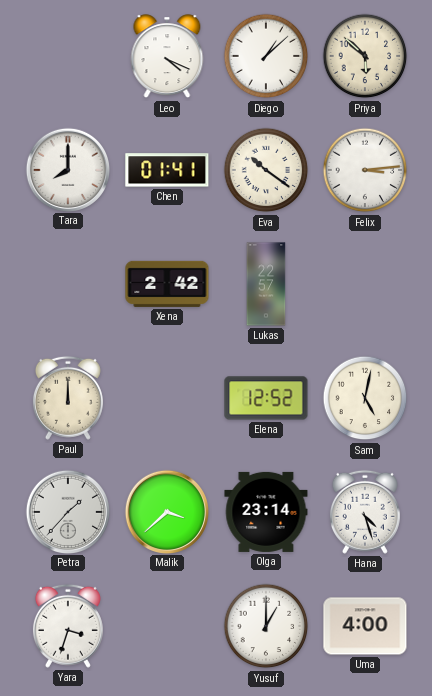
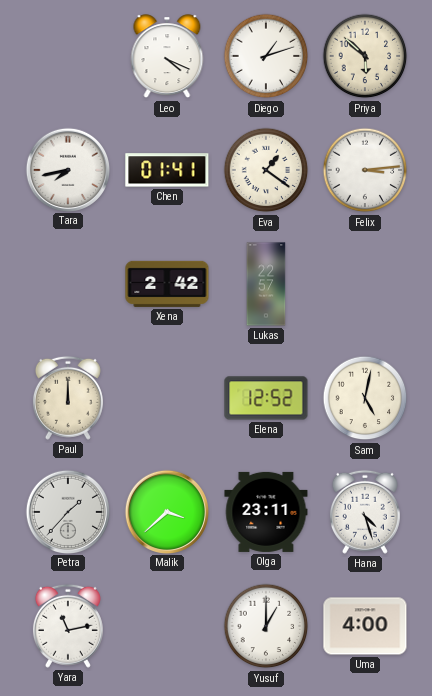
Diego: 1:08 -> 1:12 (266, 56)
Tara: 8:00 -> 7:43 (67, 169)
Eva: 10:21 -> 1:21 (266, 170)
Olga: 23:14 -> 23:11 (266, 512)
Yara: 3:33 -> 11:13 (68, 626)
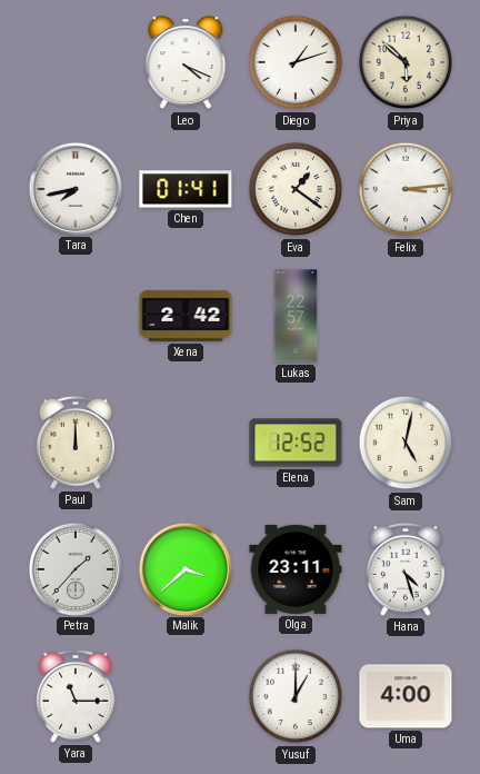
Yara: 11:13 -> 11:15 (76, 696)
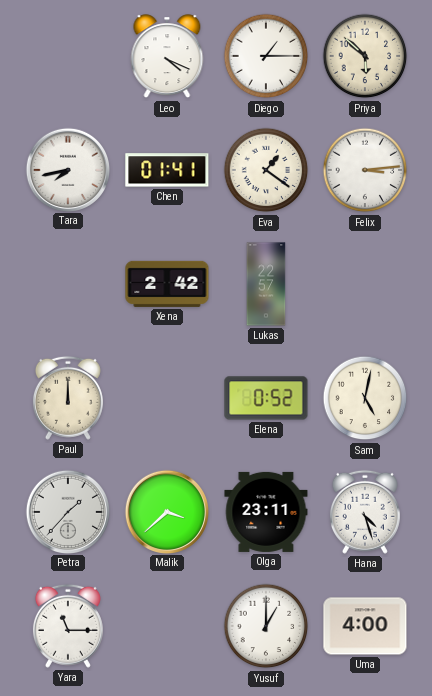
Diego: 1:12 -> 1:15 (266, 56)
Elena: 12:52 -> 0:52 (266, 398)
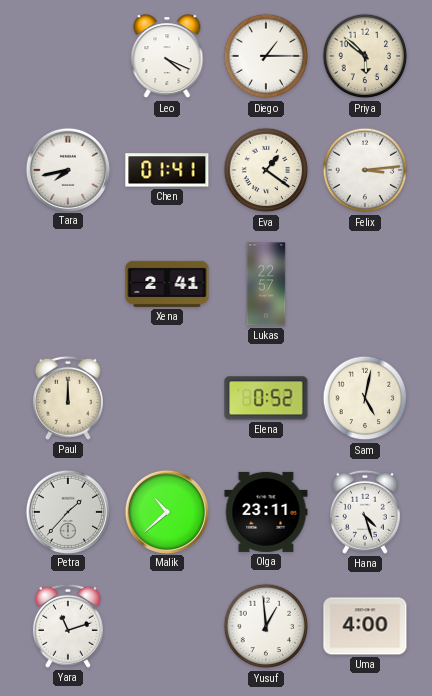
Xena: 2:42 -> 2:41 (167, 284)
Malik: 3:38 -> 10:38 (166, 511)
Yara: 11:15 -> 11:12 (68, 626)
Yusuf: 1:00 -> 12:59 (266, 626)
